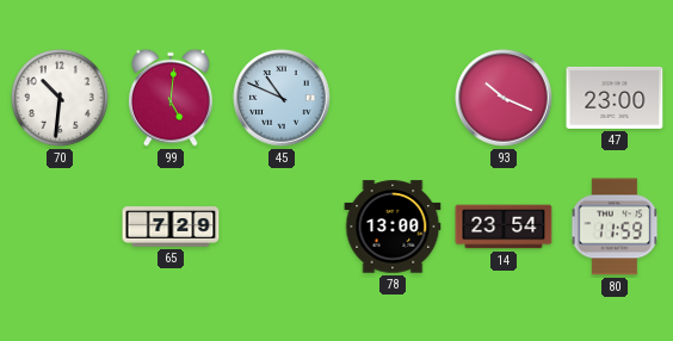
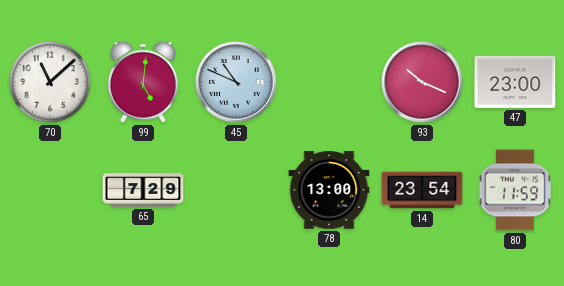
70: 10:31 -> 11:08 (50, 82)
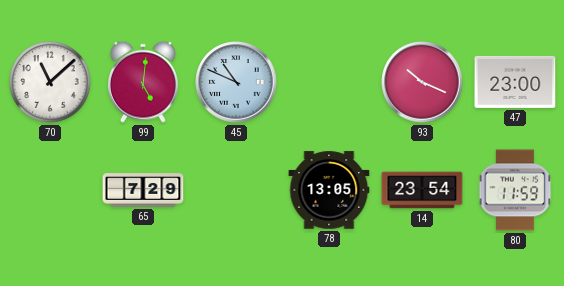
78: 13:00 -> 13:05 (329, 190)
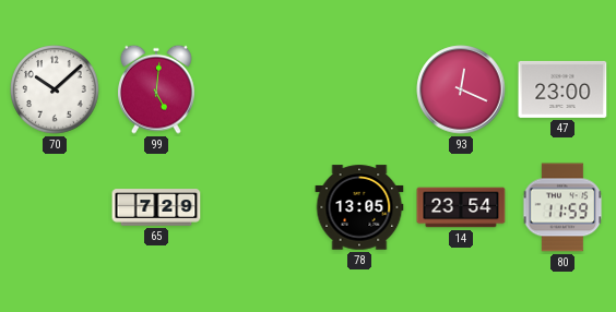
70: 11:08 -> 10:08 (55, 89)
45: 10:49 -> none (236, 82)
93: 10:19 -> 12:19 (461, 89)
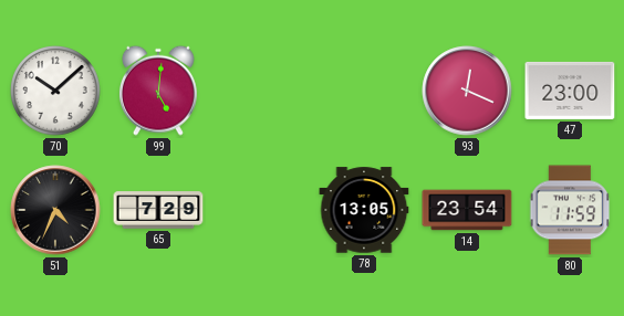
51: none -> 4:34 (55, 210)
